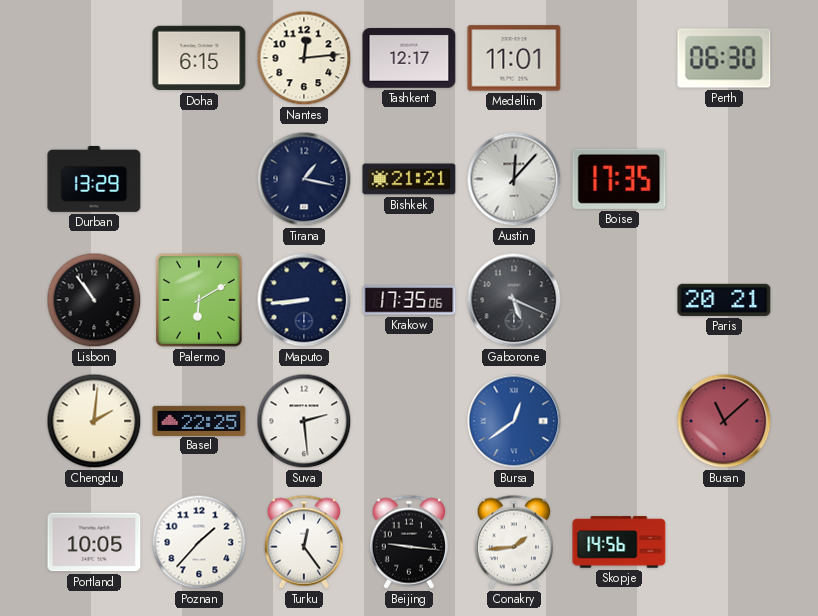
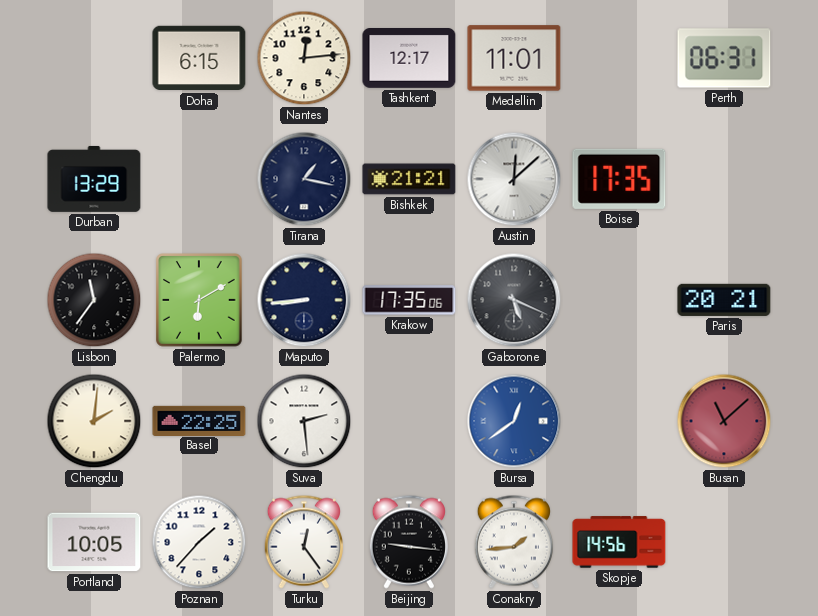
Perth: 06:30 -> 06:31 (724, 58)
Austin: 12:07 -> 12:08 (514, 179)
Lisbon: 10:54 -> 11:36 (94, 300)
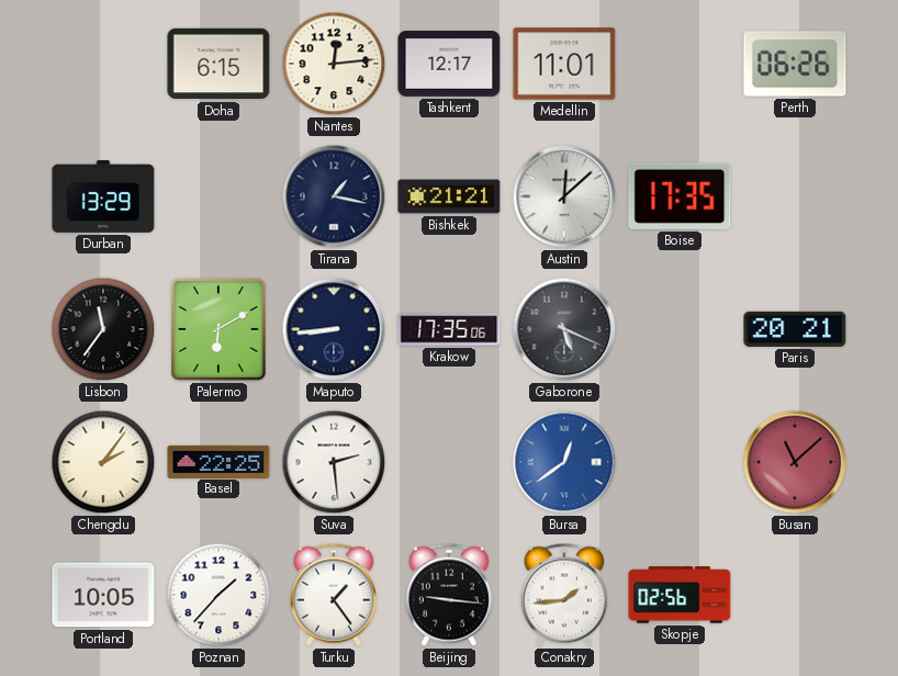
Perth: 06:31 -> 06:26 (795, 64)
Chengdu: 2:01 -> 2:06 (103, 462)
Turku: 12:24 -> 1:24 (334, 595)
Skopje: 14:56 -> 02:56 (680, 595)
